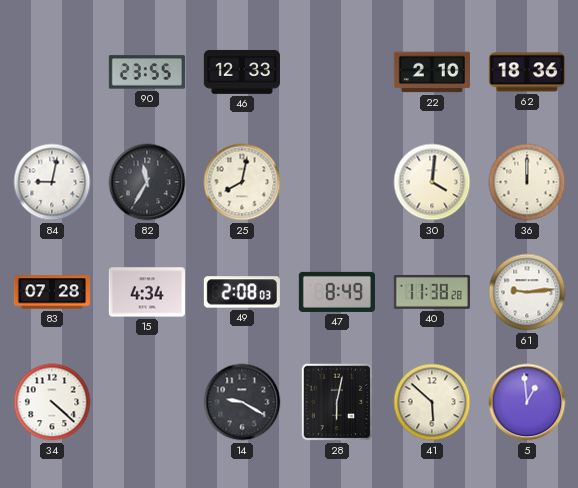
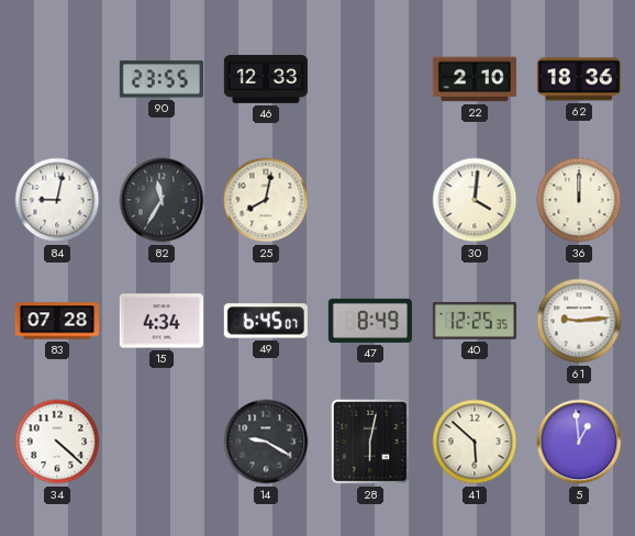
49: 2:08 -> 6:45 (266, 321)
40: 11:38 -> 12:25 (475, 321)
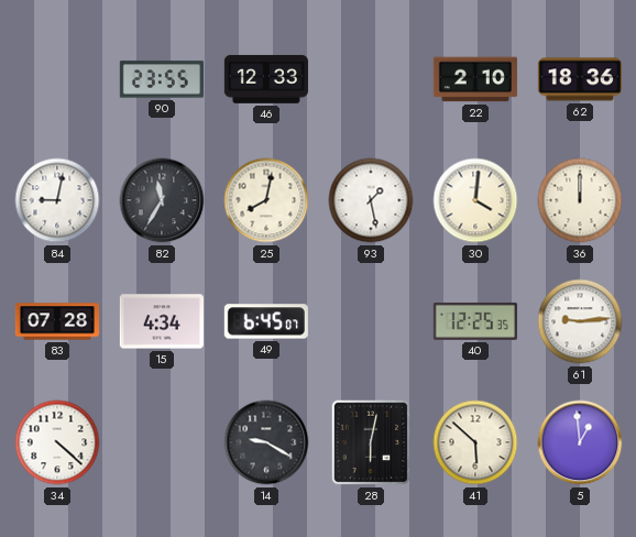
93: none -> 1:28 (371, 200)
47: 8:49 -> none (370, 321)
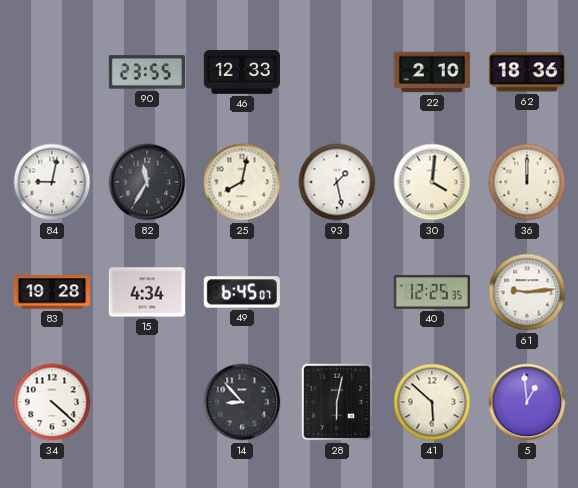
83: 07:28 -> 19:28 (51, 292)
14: 9:20 -> 8:53 (242, 402)
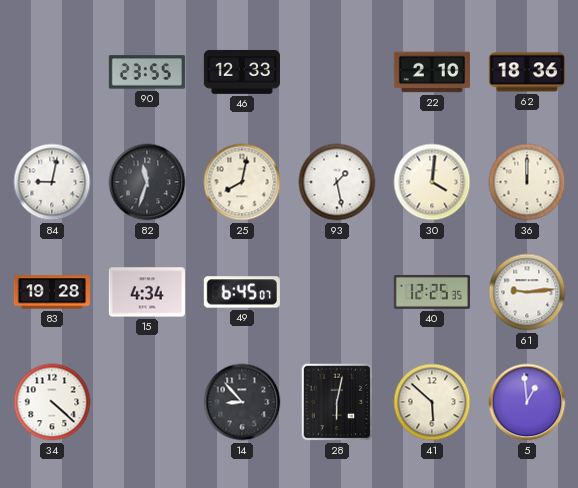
82: 11:35 -> 11:33 (147, 182)
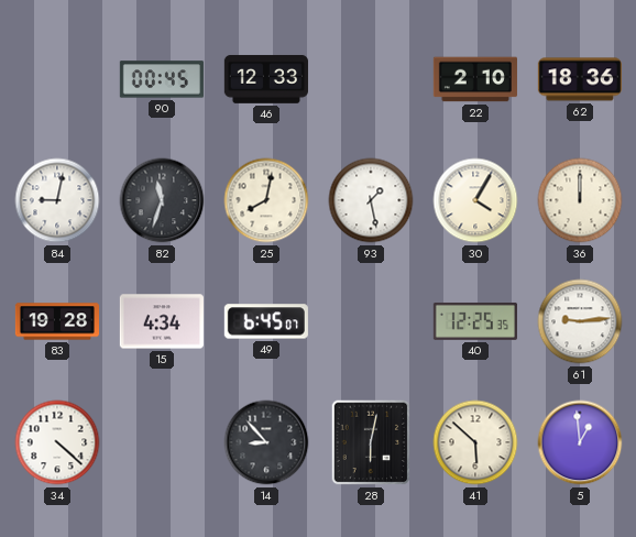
90: 23:55 -> 00:45 (162, 79)
30: 4:01 -> 4:05 (475, 200)
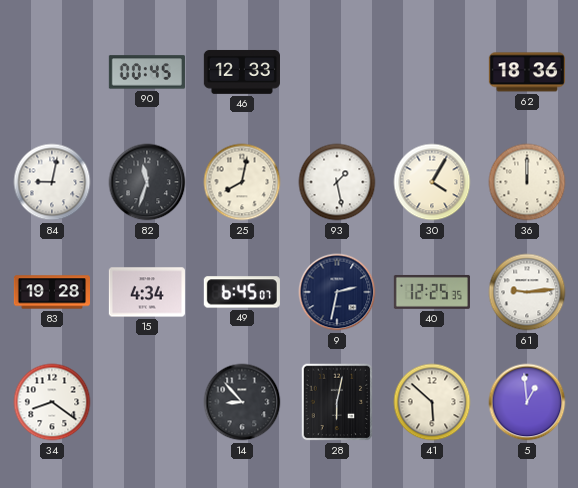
22: 2:10 -> none (475, 79)
9: none -> 2:32 (337, 292)
34: 4:22 -> 8:21 (52, 402)
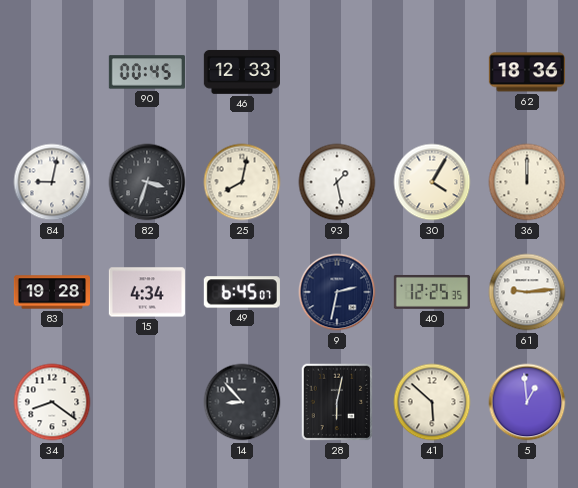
82: 11:33 -> 3:33 (147, 182)
